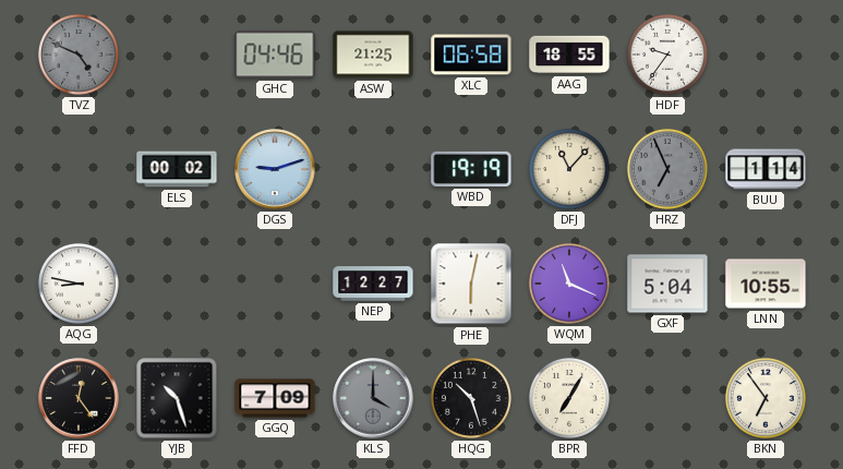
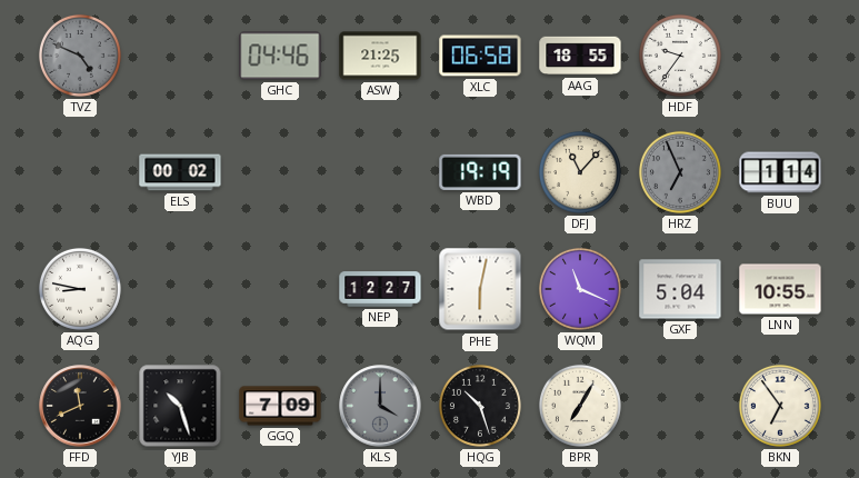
DGS: 9:12 -> none (275, 169)
FFD: 12:24 -> 11:41 (80, 406)
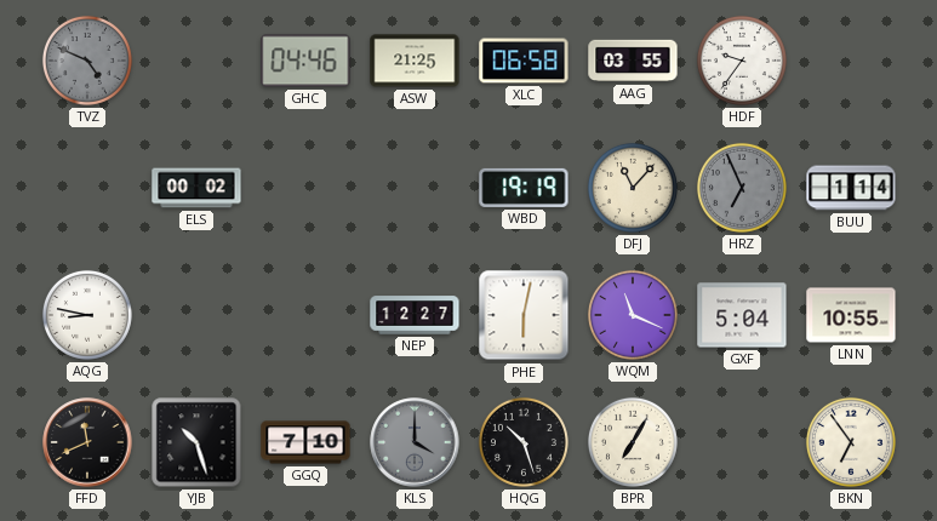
AAG: 18:55 -> 03:55 (633, 61)
GGQ: 7:09 -> 7:10 (305, 442)
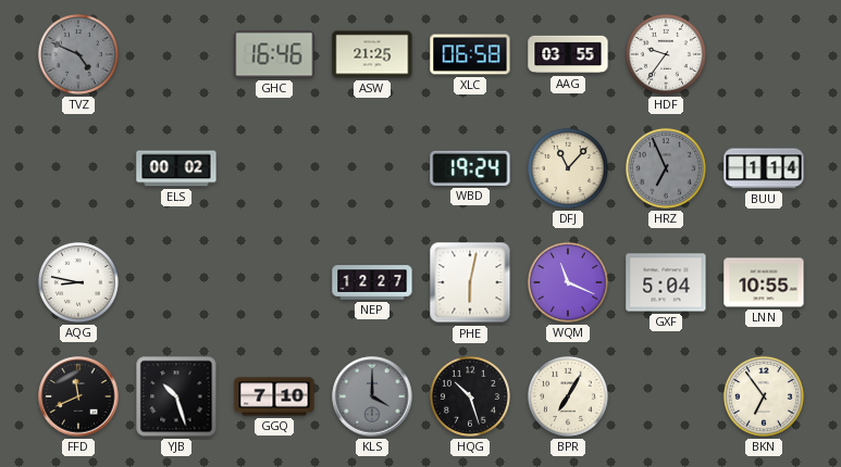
GHC: 04:46 -> 16:46 (274, 54)
WBD: 19:19 -> 19:24 (470, 168)
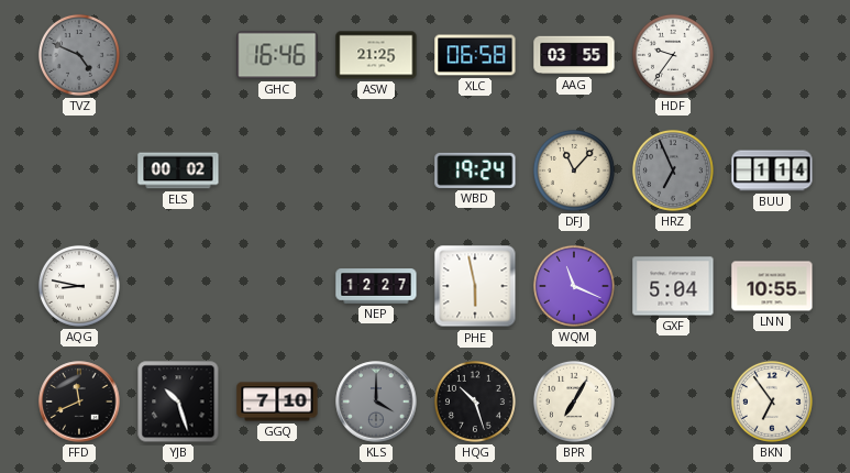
PHE: 6:02 -> 5:58 (475, 286)
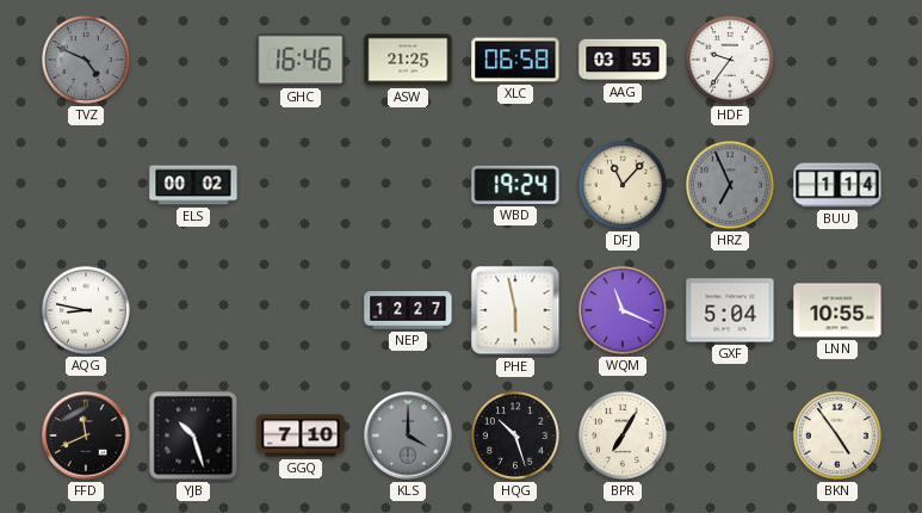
BKN: 6:54 -> 4:54 (837, 435)
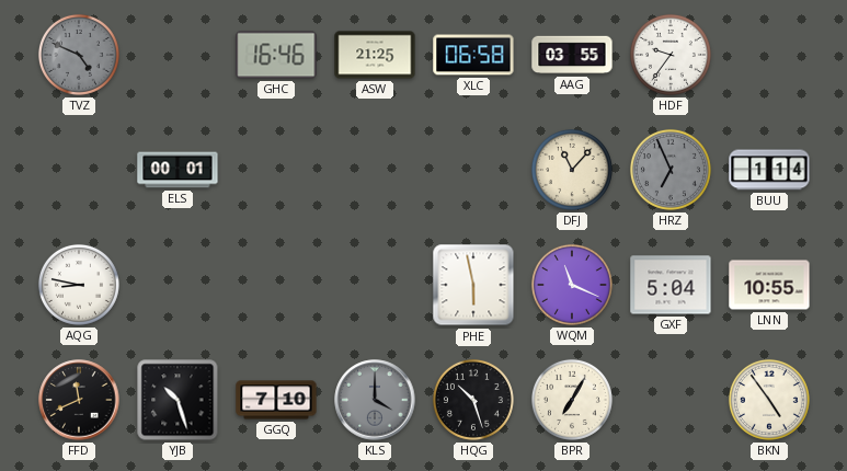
ELS: 00:02 -> 00:01 (178, 170)
WBD: 19:24 -> none (515, 185)
NEP: 12:27 -> none (408, 310)
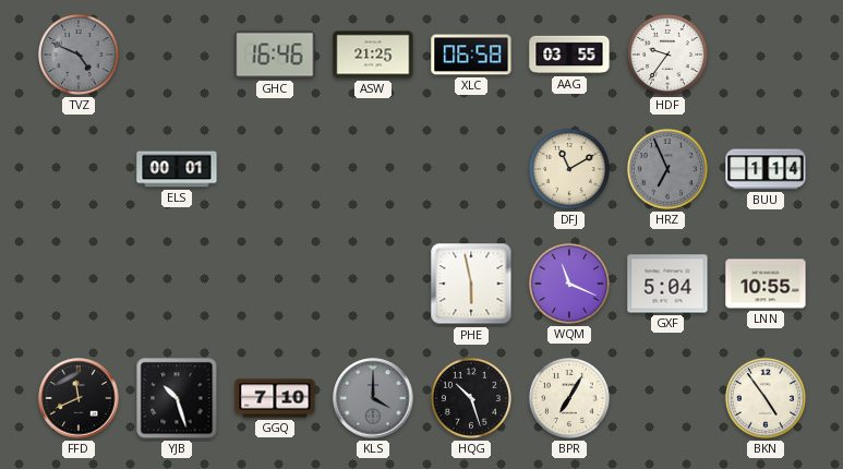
DFJ: 11:07 -> 11:10 (569, 169)
AQG: 8:47 -> none (79, 285)
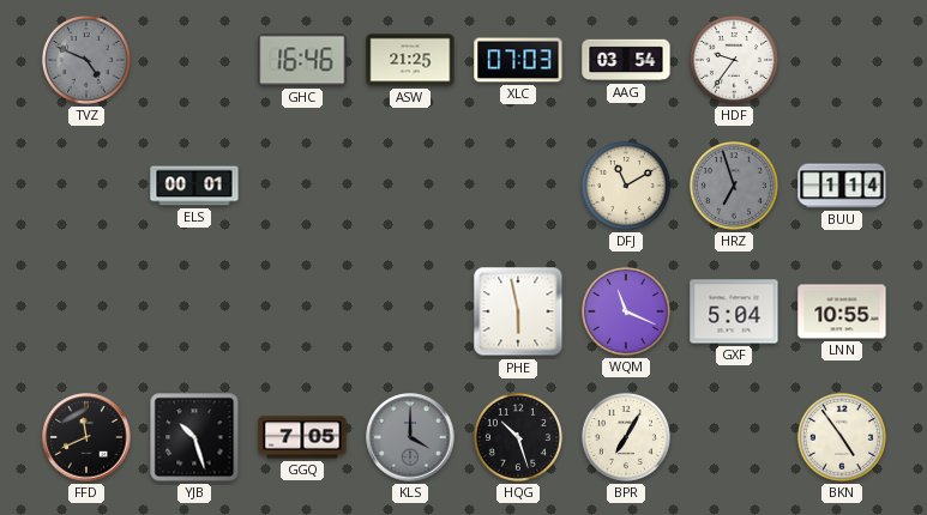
XLC: 06:58 -> 07:03 (518, 60)
AAG: 03:55 -> 03:54 (626, 60)
HRZ: 6:56 -> 6:57 (734, 186)
GGQ: 7:10 -> 7:05 (302, 437)
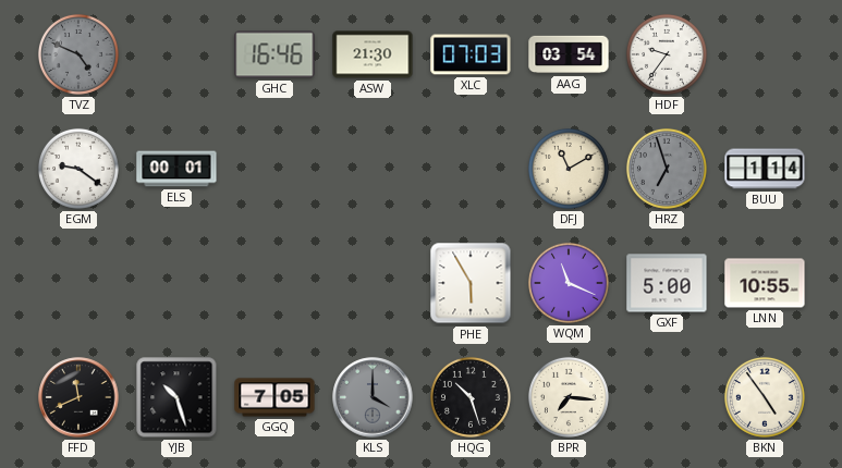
ASW: 21:25 -> 21:30 (373, 54)
EGM: none -> 9:21 (78, 169)
PHE: 5:58 -> 5:55 (471, 283)
GXF: 5:04 -> 5:00 (667, 283)
BPR: 7:05 -> 7:16 (569, 397)
